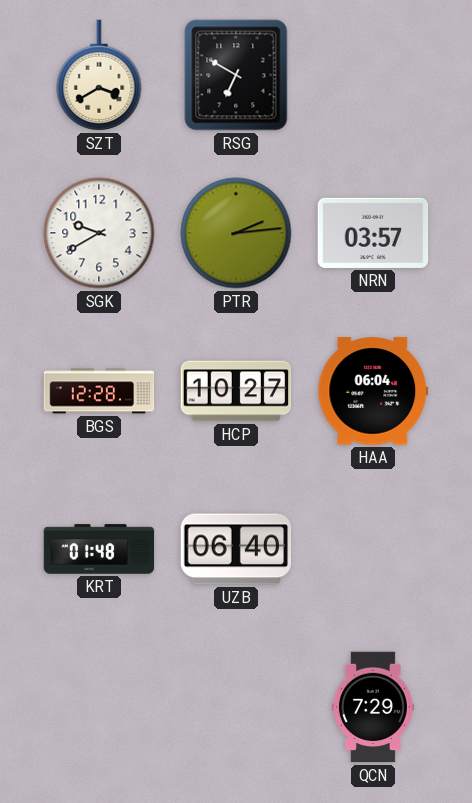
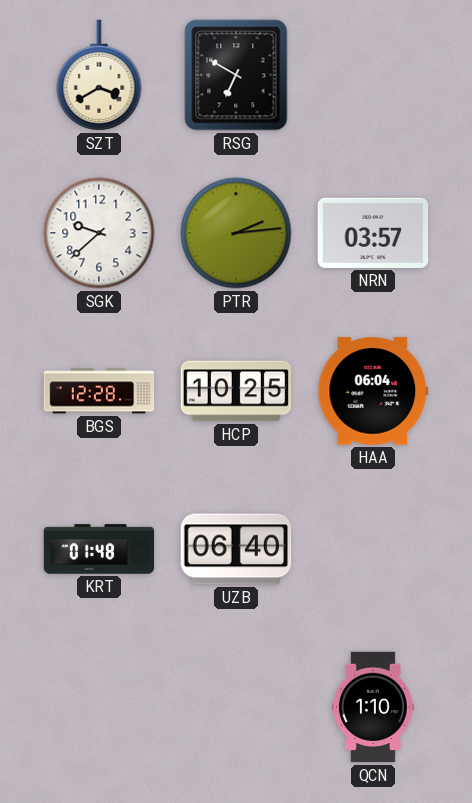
SGK: 9:40 -> 9:38 (99, 233)
HCP: 10:27 -> 10:25 (236, 391)
QCN: 7:29 -> 1:10 (373, 707)
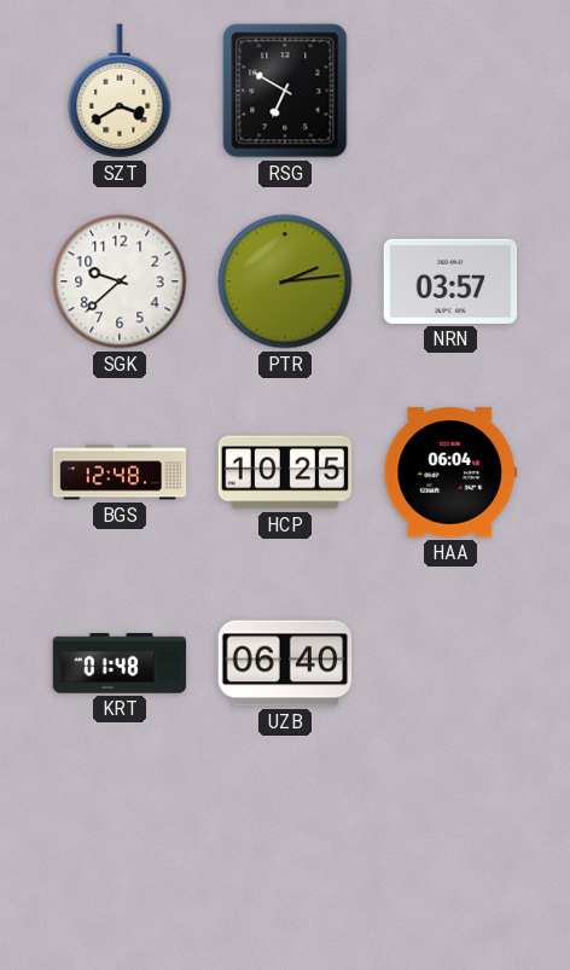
BGS: 12:28 -> 12:48 (120, 472)
QCN: 1:10 -> none (373, 707)
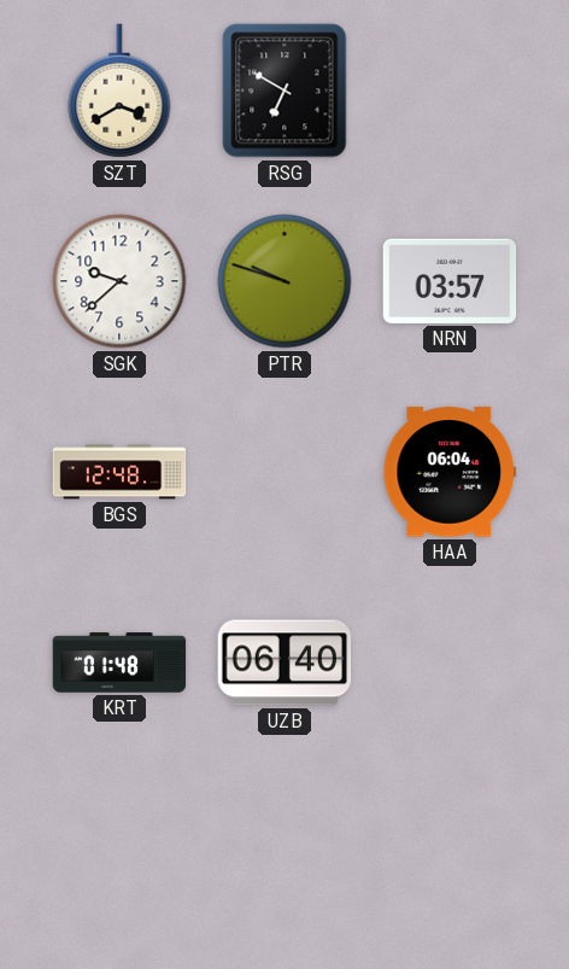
PTR: 2:14 -> 9:48 (284, 281)
HCP: 10:25 -> none (285, 472)
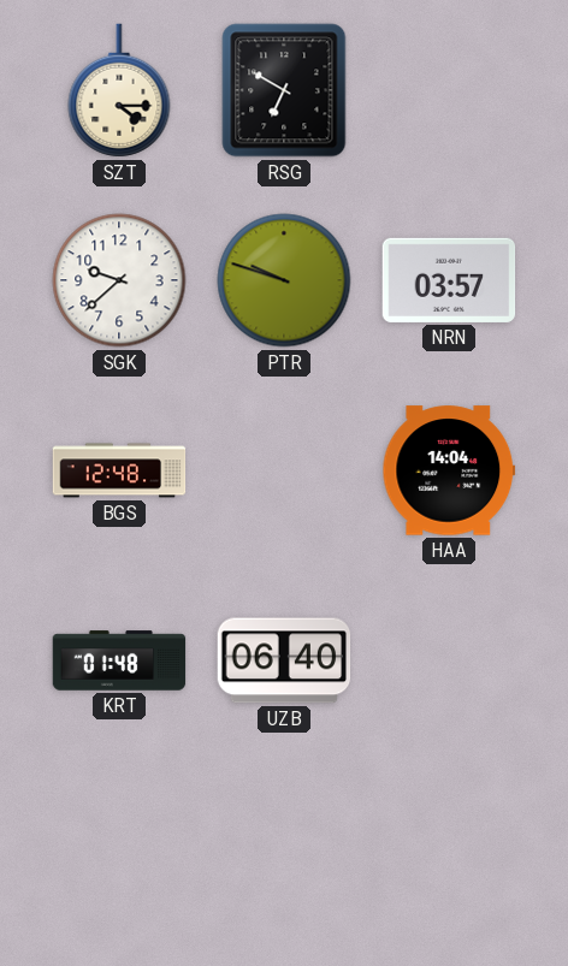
SZT: 3:40 -> 4:15 (119, 90)
HAA: 06:04 -> 14:04 (449, 470)
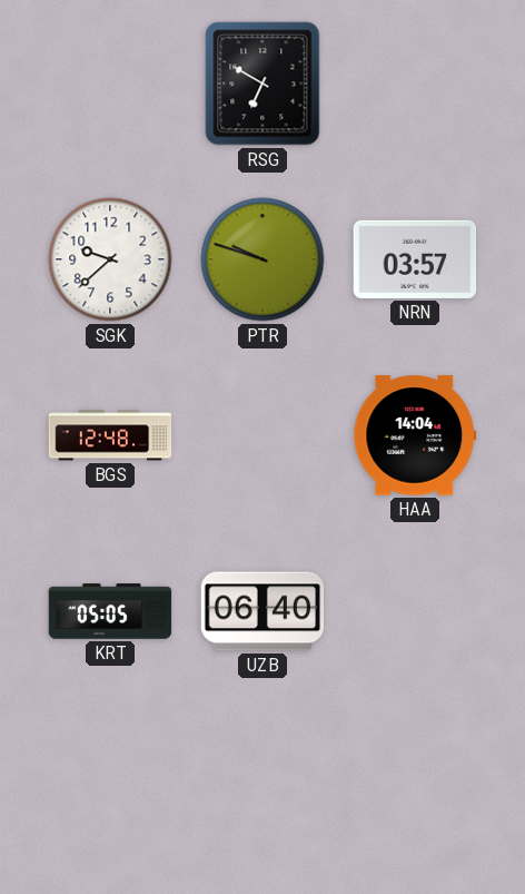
SZT: 4:15 -> none (119, 90)
KRT: 01:48 -> 05:05 (110, 611)
